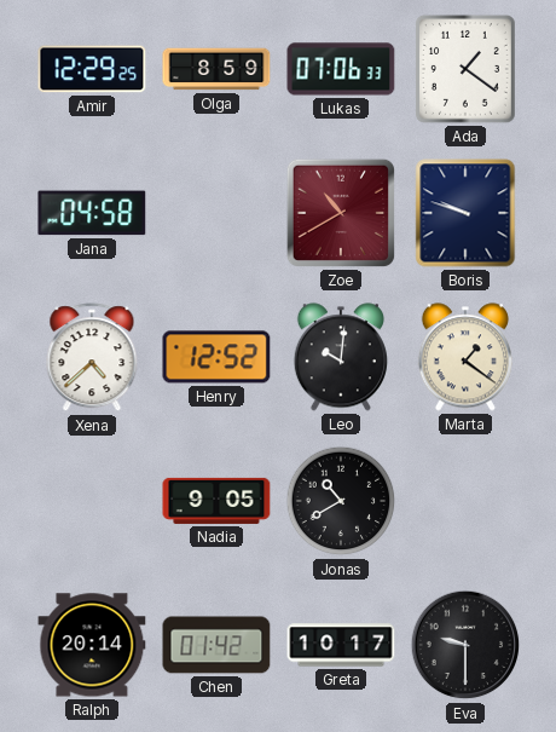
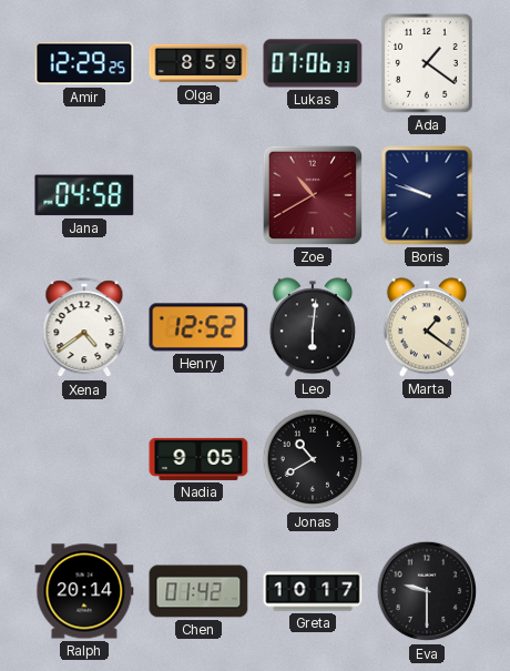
Xena: 4:38 -> 4:39 (84, 328)
Leo: 10:01 -> 6:01 (313, 327)
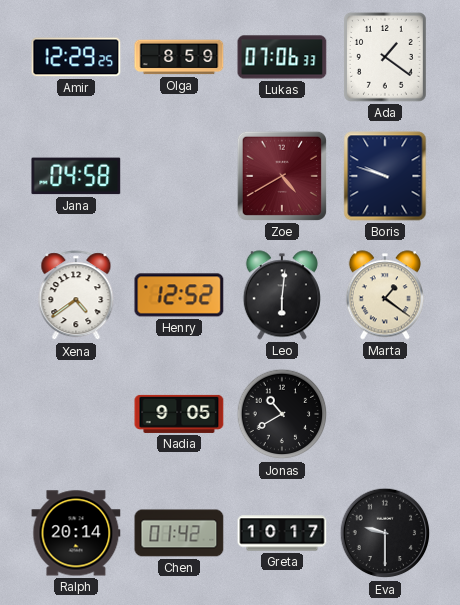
Zoe: 10:40 -> 4:40 (282, 176)
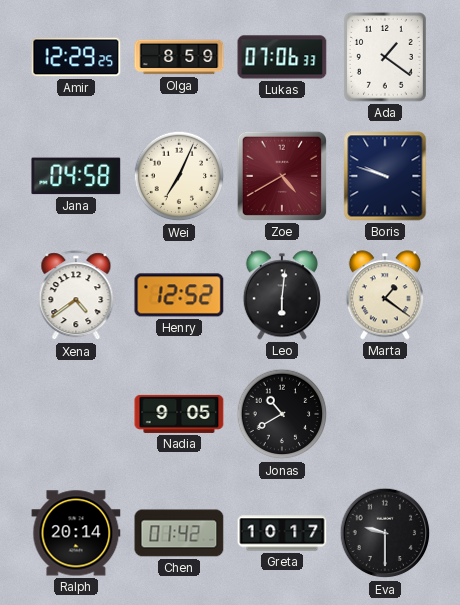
Wei: none -> 7:04 (179, 176)
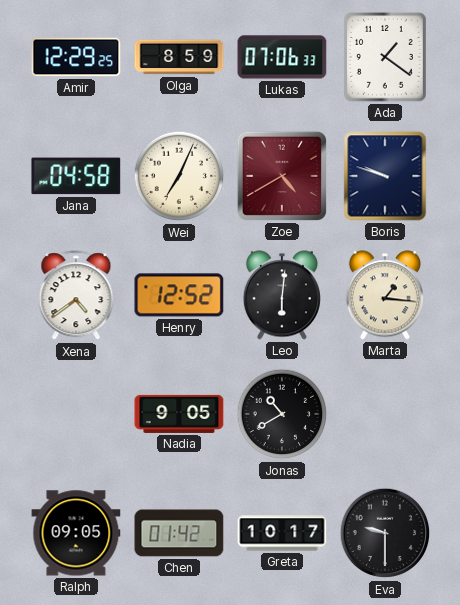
Marta: 1:21 -> 1:16 (385, 295)
Ralph: 20:14 -> 09:05 (76, 533)
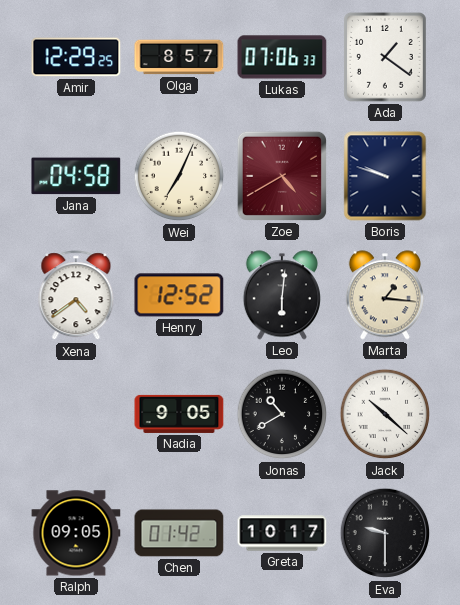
Olga: 8:59 -> 8:57 (179, 57)
Jack: none -> 10:22 (385, 414)
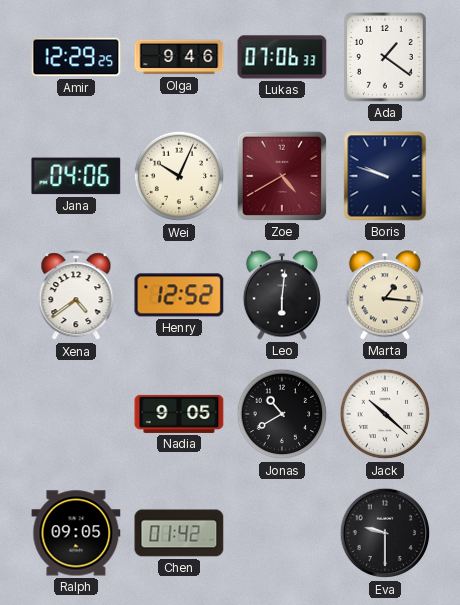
Olga: 8:57 -> 9:46 (179, 57)
Jana: 04:58 -> 04:06 (76, 176)
Wei: 7:04 -> 10:04 (179, 176)
Greta: 10:17 -> none (282, 533)
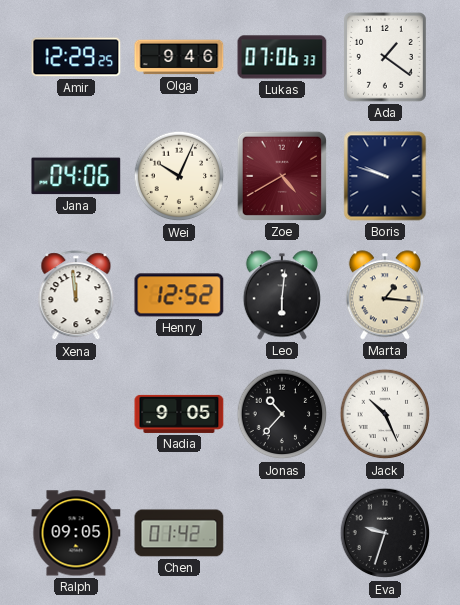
Xena: 4:39 -> 11:59 (76, 296)
Jonas: 10:40 -> 10:37 (282, 414)
Jack: 10:22 -> 10:26 (385, 414)
Eva: 9:30 -> 9:33 (385, 533)
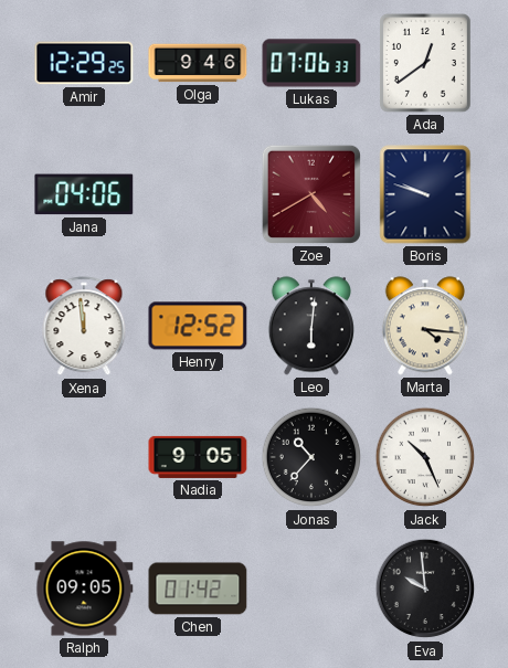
Ada: 1:21 -> 12:39 (425, 64)
Wei: 10:04 -> none (179, 176)
Marta: 1:16 -> 4:16 (425, 326)
Eva: 9:33 -> 9:59 (425, 589)
